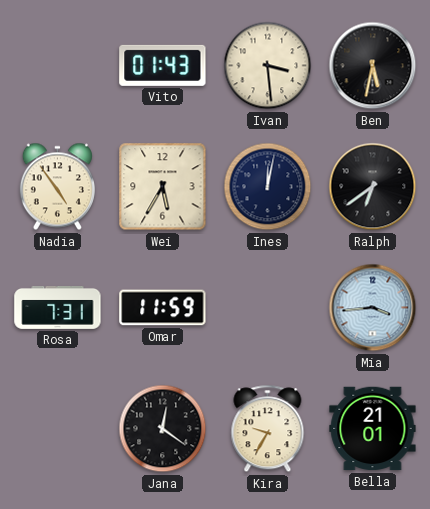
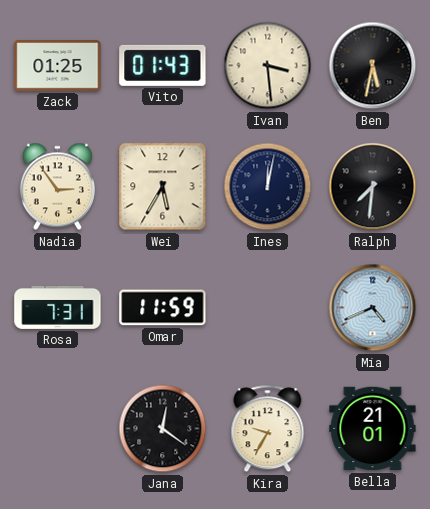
Zack: none -> 01:25 (58, 66)
Nadia: 4:54 -> 2:54 (57, 187)
Ralph: 6:39 -> 7:31 (373, 187)
Mia: 3:44 -> 4:41 (373, 308)
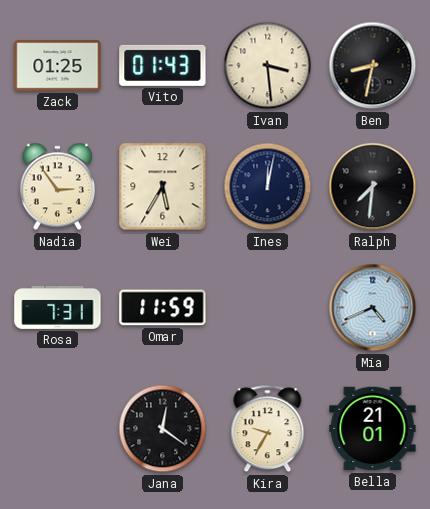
Ben: 5:32 -> 8:32 (373, 66)
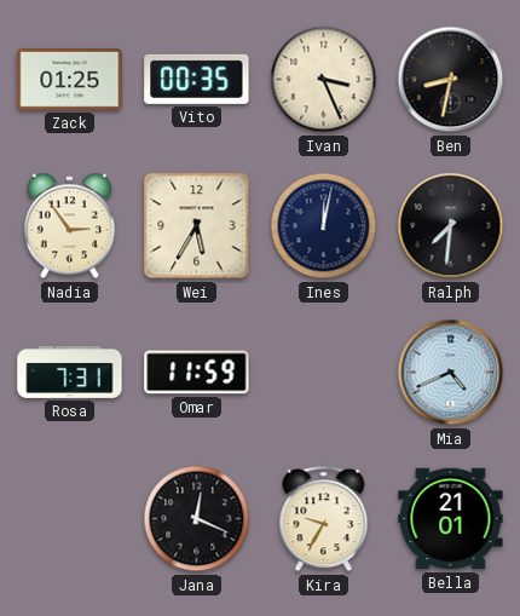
Vito: 01:43 -> 00:35 (197, 79)
Ivan: 3:29 -> 3:26 (324, 80)
Jana: 12:21 -> 12:19 (197, 519)
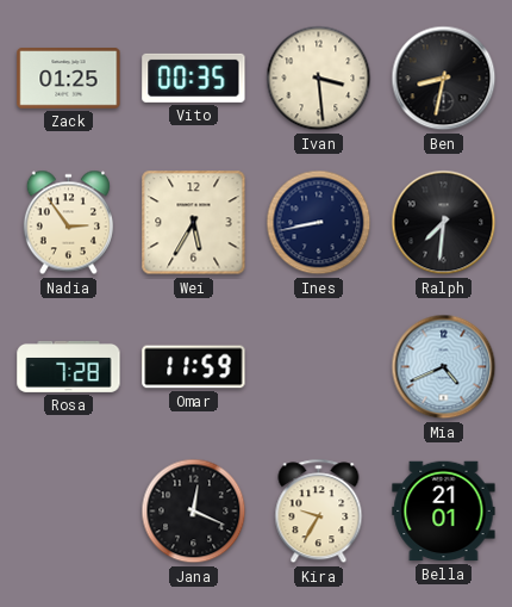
Ivan: 3:26 -> 3:29 (319, 79)
Ines: 12:02 -> 8:43 (319, 223)
Rosa: 7:31 -> 7:28 (69, 366)
